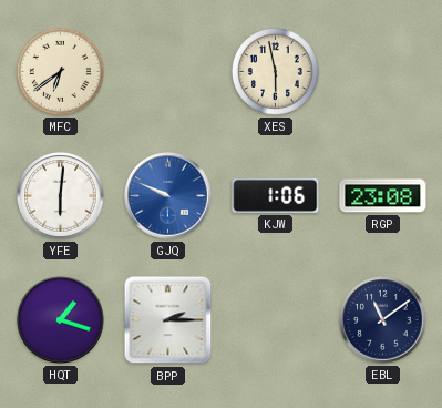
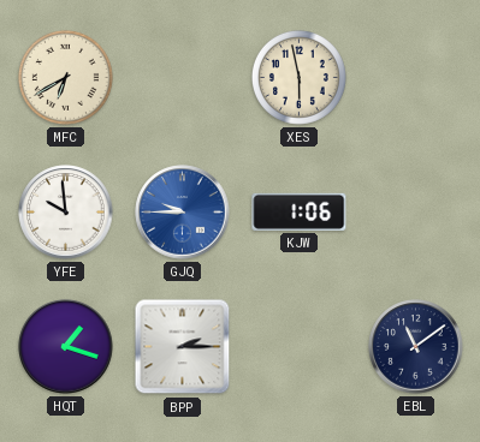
MFC: 6:39 -> 6:40 (65, 77)
YFE: 6:01 -> 9:59 (66, 213)
GJQ: 9:49 -> 9:45 (183, 213)
RGP: 23:08 -> none (383, 196)
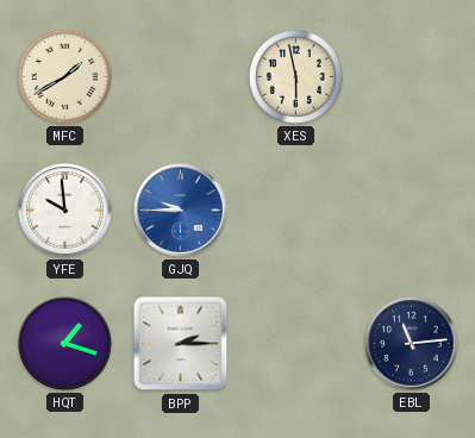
MFC: 6:40 -> 1:40 (64, 76)
KJW: 1:06 -> none (300, 211)
EBL: 11:09 -> 11:14 (412, 344)
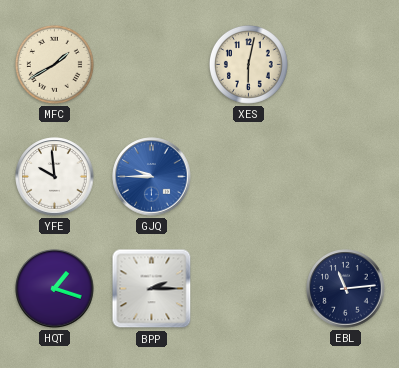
XES: 5:58 -> 6:02 (248, 64)
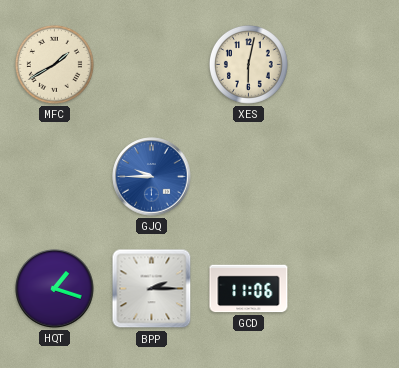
YFE: 9:59 -> none (55, 177)
GCD: none -> 11:06 (249, 289)
EBL: 11:14 -> none (346, 289)
